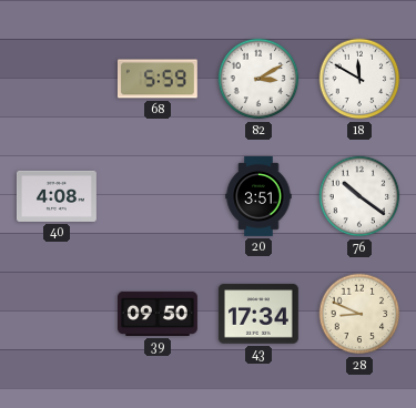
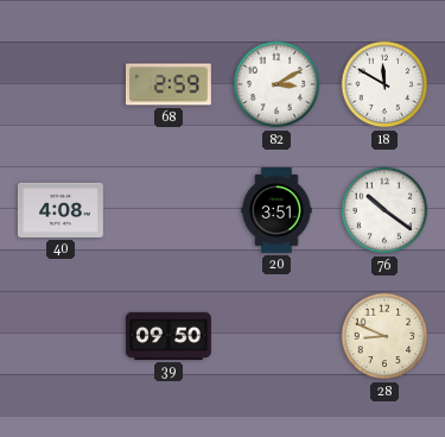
68: 5:59 -> 2:59 (169, 84)
43: 17:34 -> none (258, 314)
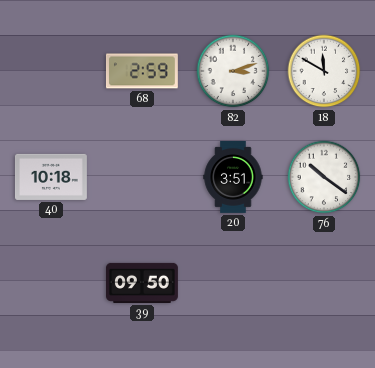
82: 3:10 -> 3:12 (233, 71)
40: 4:08 -> 10:18 (51, 177)
28: 8:49 -> none (384, 336)
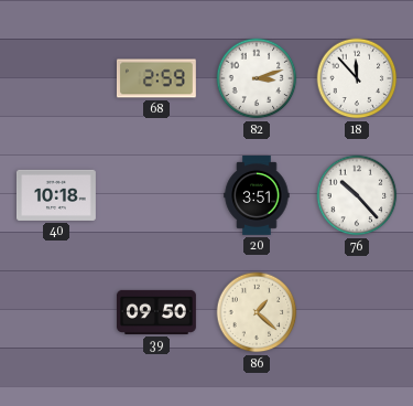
18: 11:50 -> 11:53 (357, 78)
76: 10:21 -> 10:23 (357, 195)
86: none -> 1:22 (257, 312)
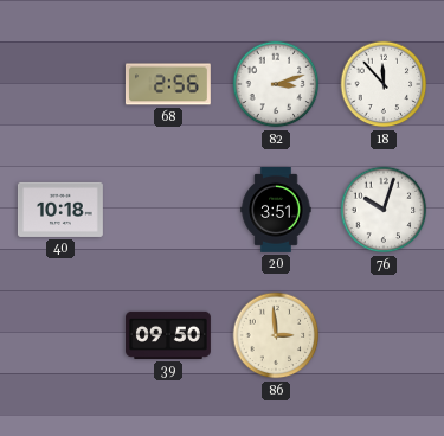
68: 2:59 -> 2:56 (168, 84)
76: 10:23 -> 10:03 (384, 210)
86: 1:22 -> 2:59 (276, 335)
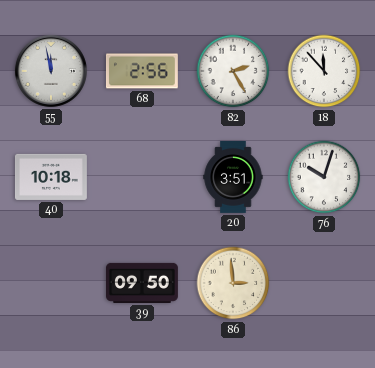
55: none -> 11:58 (51, 71)
82: 3:12 -> 2:25 (233, 71)
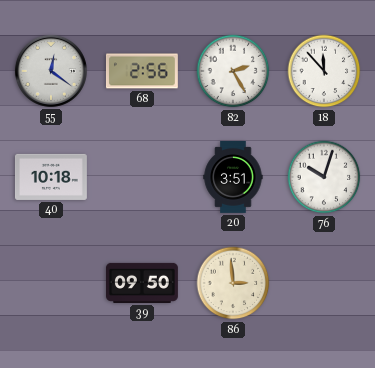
55: 11:58 -> 12:21 (51, 71)
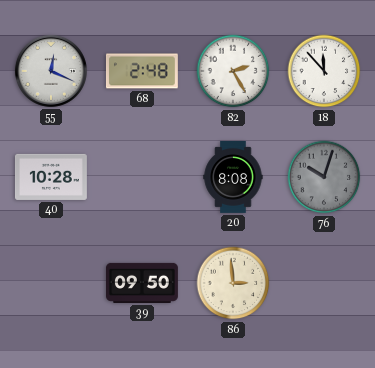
55: 12:21 -> 12:19 (51, 71)
68: 2:56 -> 2:48 (142, 71)
40: 10:18 -> 10:28 (51, 177)
20: 3:51 -> 8:08 (233, 178)
76 dial: white -> grey (324, 177)
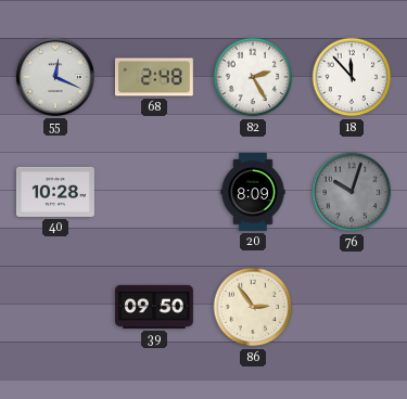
20: 8:08 -> 8:09 (253, 193)
86: 2:59 -> 2:54 (253, 307)
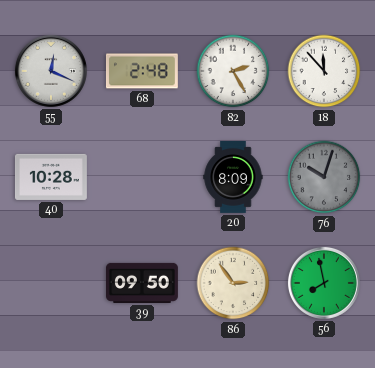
56: none -> 7:58 (324, 283)
